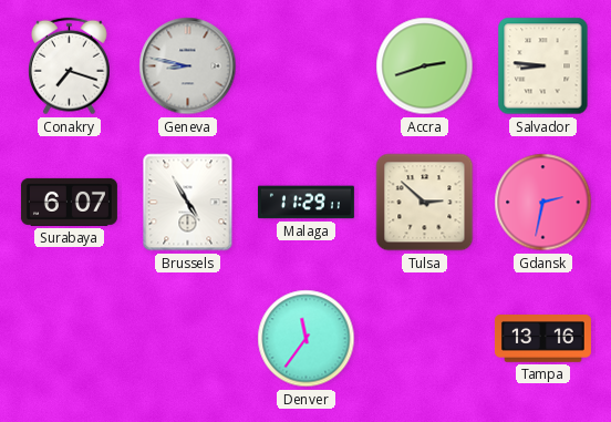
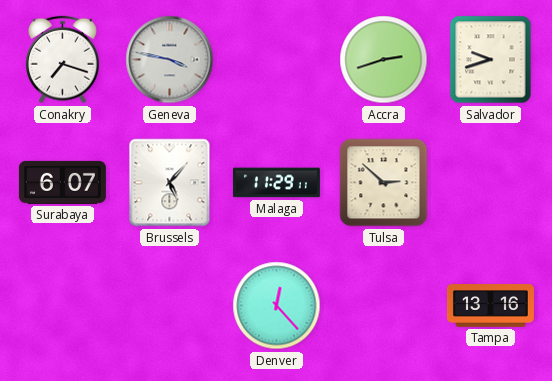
Geneva: 8:47 -> 3:47 (170, 60)
Salvador: 8:46 -> 9:42 (491, 60)
Brussels: 4:55 -> 5:07 (170, 183)
Gdansk: 2:32 -> none (543, 203)
Denver: 11:36 -> 12:23 (277, 306)
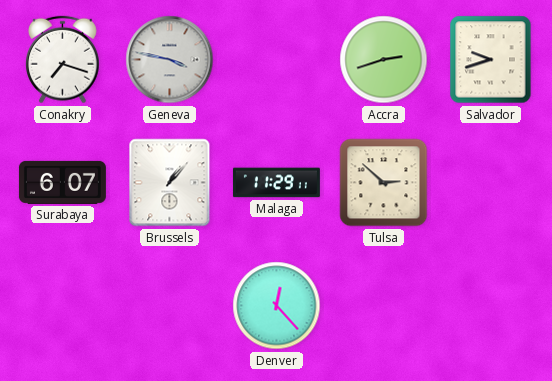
Brussels: 5:07 -> 1:07 (170, 183)
Tampa: 13:16 -> none (490, 306)
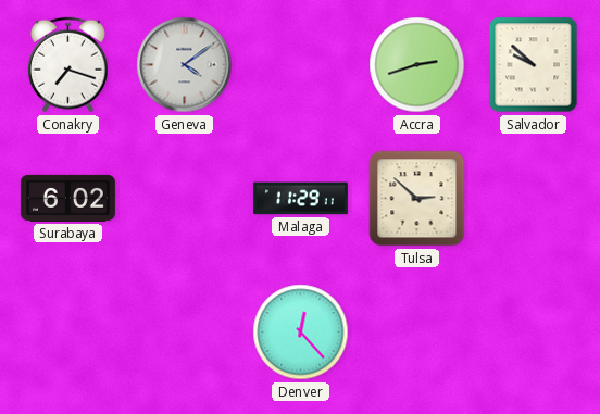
Geneva: 3:47 -> 4:09 (185, 65)
Salvador: 9:42 -> 9:52 (534, 65)
Surabaya: 6:07 -> 6:02 (67, 198)
Brussels: 1:07 -> none (170, 183)
